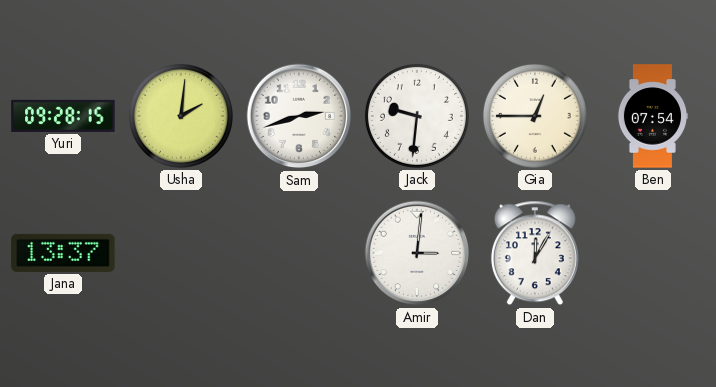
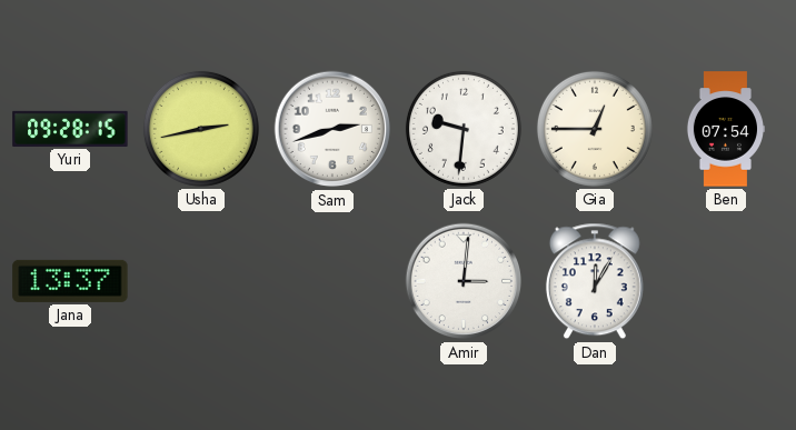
Usha: 2:01 -> 2:43 (201, 129)
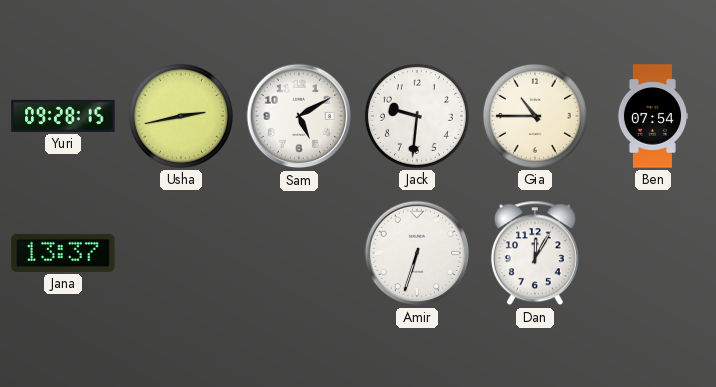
Sam: 2:42 -> 5:10 (299, 116)
Gia: 12:45 -> 10:45 (535, 116)
Amir: 3:01 -> 6:33 (417, 253)
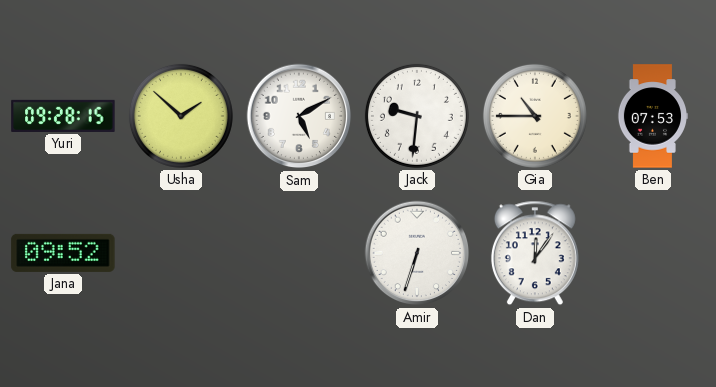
Usha: 2:43 -> 1:52 (181, 116)
Ben: 07:54 -> 07:53 (652, 116)
Jana: 13:37 -> 09:52 (63, 253)
Dan: 12:05 -> 12:06 (535, 253)
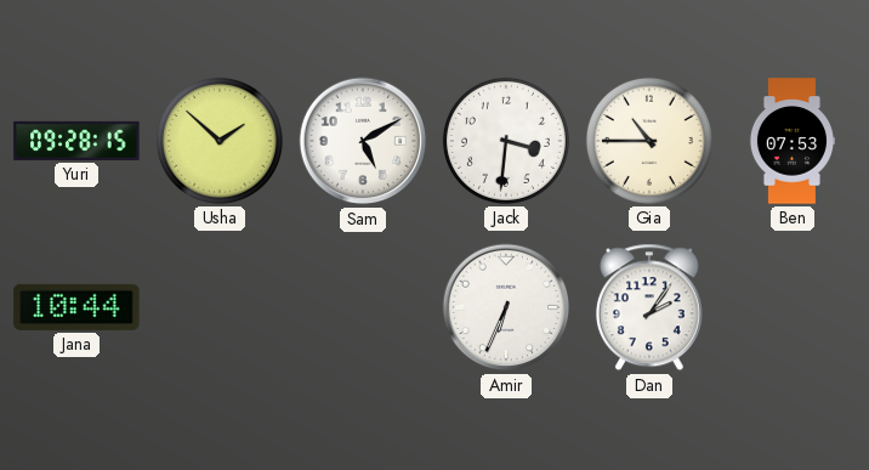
Jack: 9:31 -> 3:31 (506, 141)
Jana: 09:52 -> 10:44 (76, 307)
Amir: 6:33 -> 6:34 (506, 307)
Dan: 12:06 -> 2:06 (649, 307)
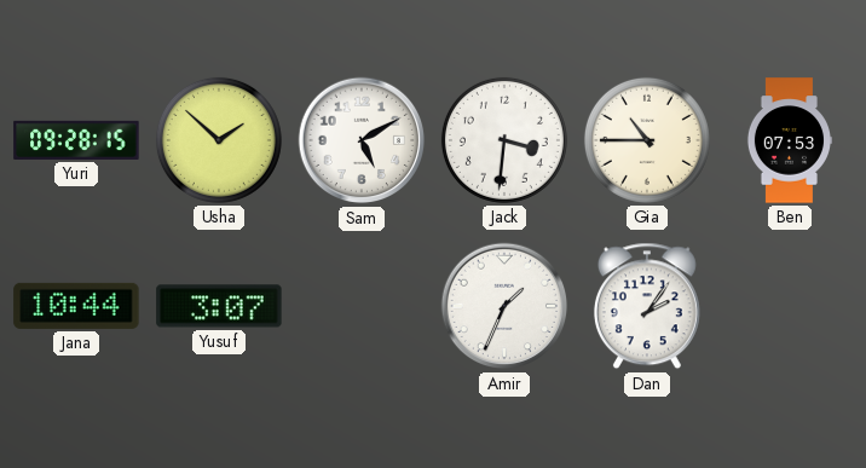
Yusuf: none -> 3:07 (219, 306)
Amir: 6:34 -> 1:34 (504, 306)
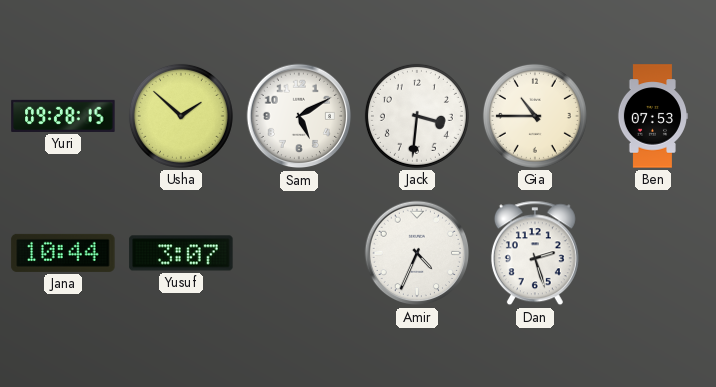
Amir: 1:34 -> 4:34 (417, 253)
Dan: 2:06 -> 2:27 (535, 253)
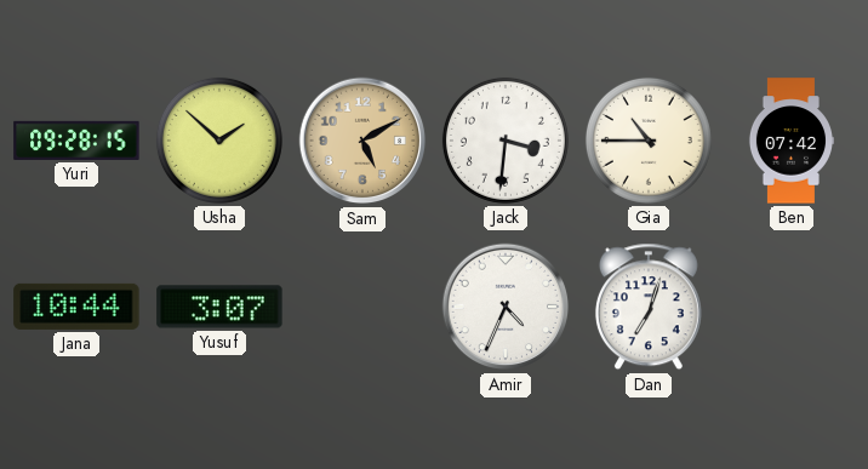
Sam dial: white -> champagne (362, 141)
Ben: 07:53 -> 07:42 (790, 141)
Dan: 2:27 -> 7:03 (649, 307)
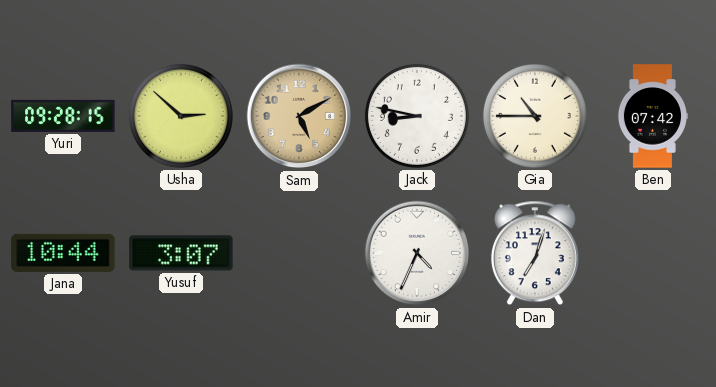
Usha: 1:52 -> 2:52 (181, 116)
Jack: 3:31 -> 8:47 (417, 116)
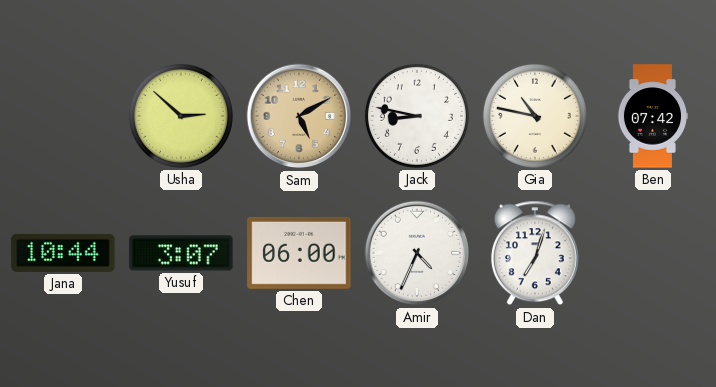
Yuri: 09:28 -> none (63, 116)
Gia: 10:45 -> 10:47 (535, 116)
Chen: none -> 06:00 (299, 253)
